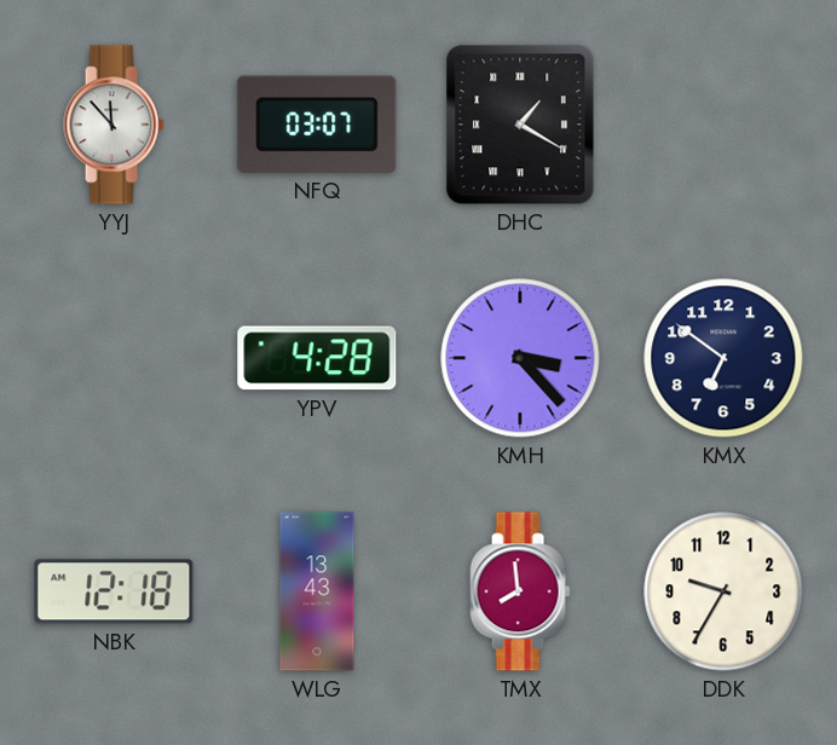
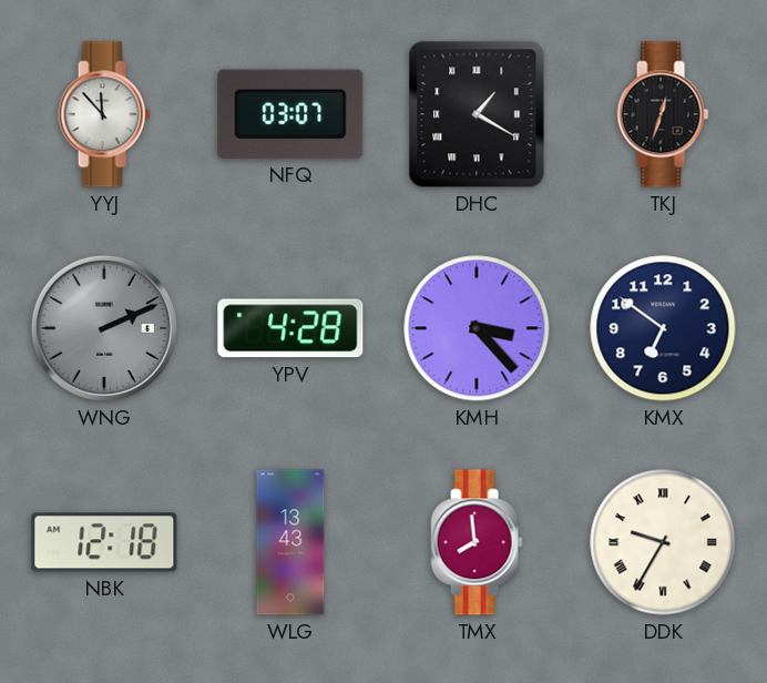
TKJ: none -> 12:33 (663, 114)
WNG: none -> 2:11 (104, 328)
DDK numerals: Arabic -> Roman (663, 542)
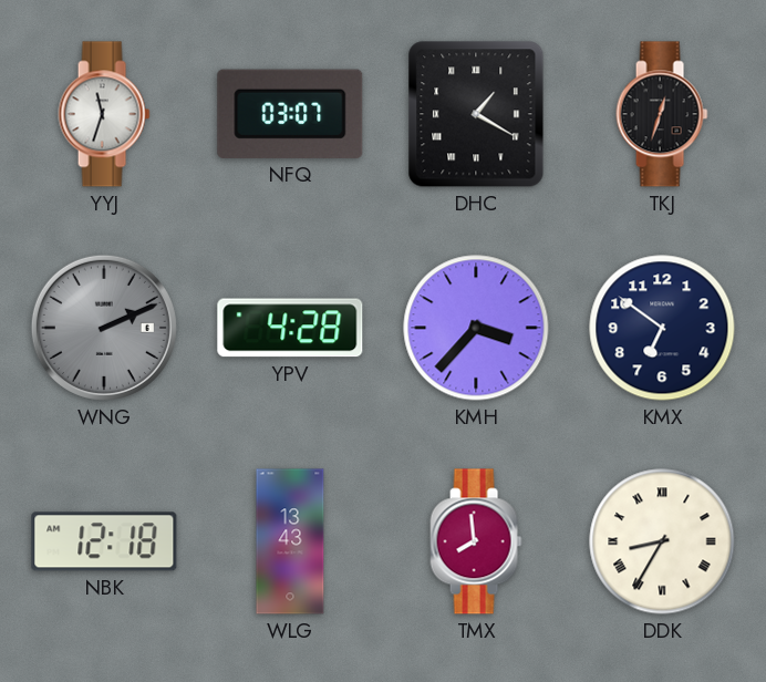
YYJ: 11:53 -> 11:33 (104, 114)
KMH: 3:23 -> 3:37 (476, 328)
DDK: 9:35 -> 8:35 (662, 541)
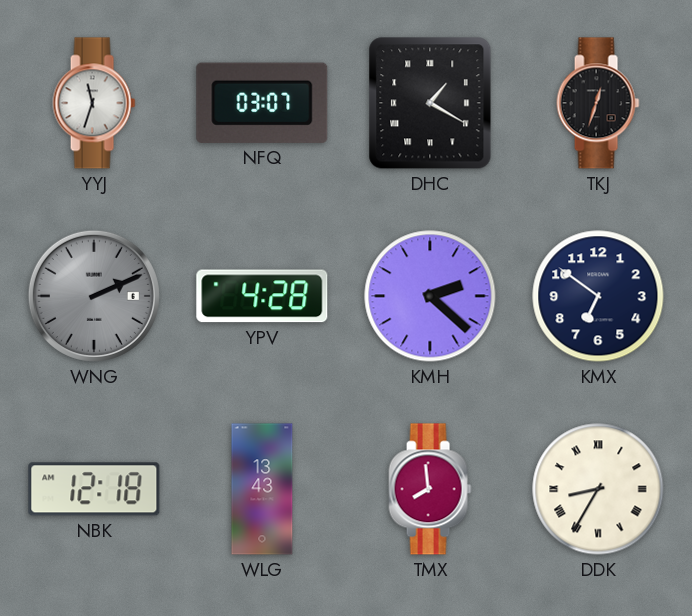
KMH: 3:37 -> 2:22 (430, 296)
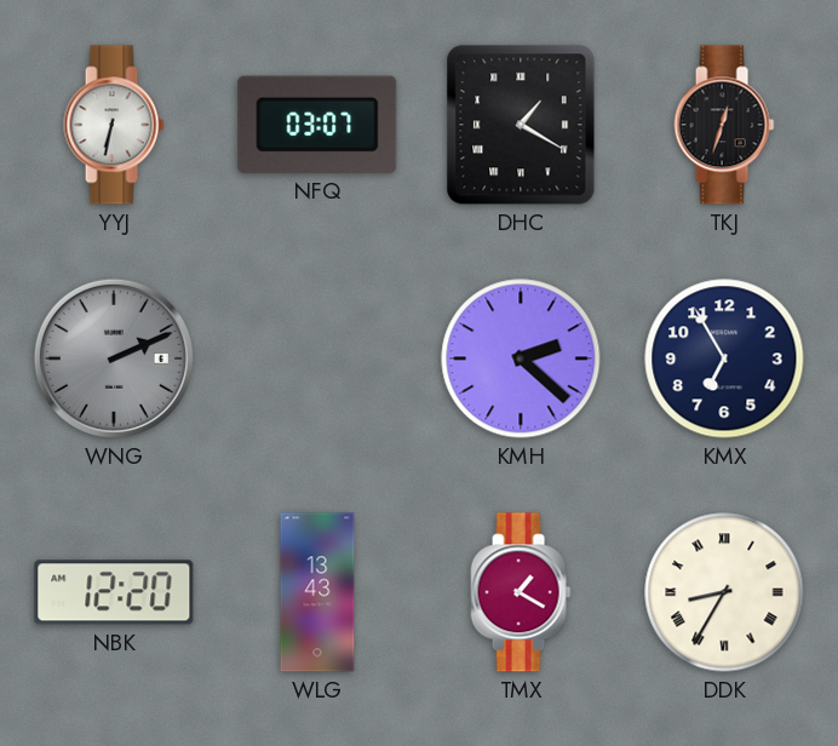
YYJ: 11:33 -> 6:32 (114, 125)
YPV: 4:28 -> none (262, 296)
KMX: 6:51 -> 6:55 (724, 358)
NBK: 12:18 -> 12:20 (114, 592)
TMX: 7:59 -> 1:20 (521, 592)
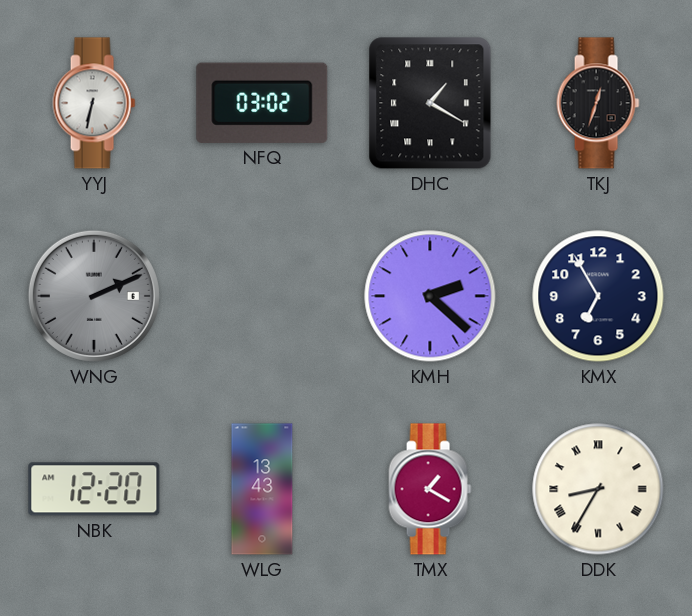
NFQ: 03:07 -> 03:02 (262, 103)
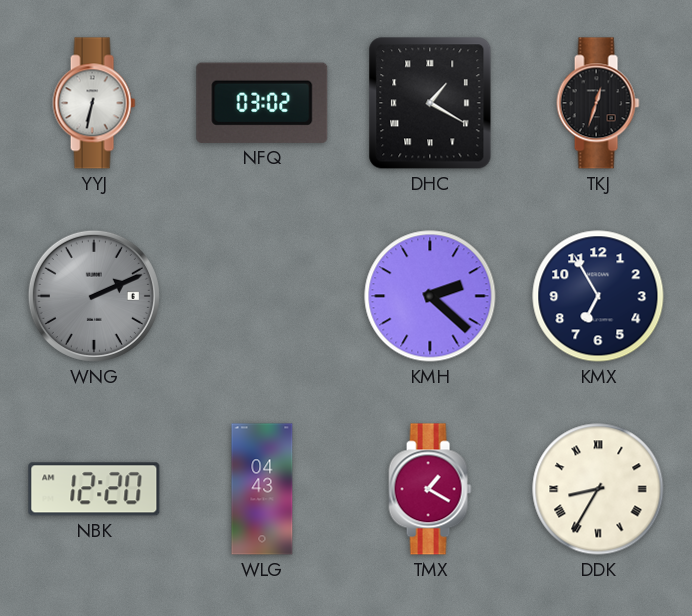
WLG: 13:43 -> 04:43 (262, 489)
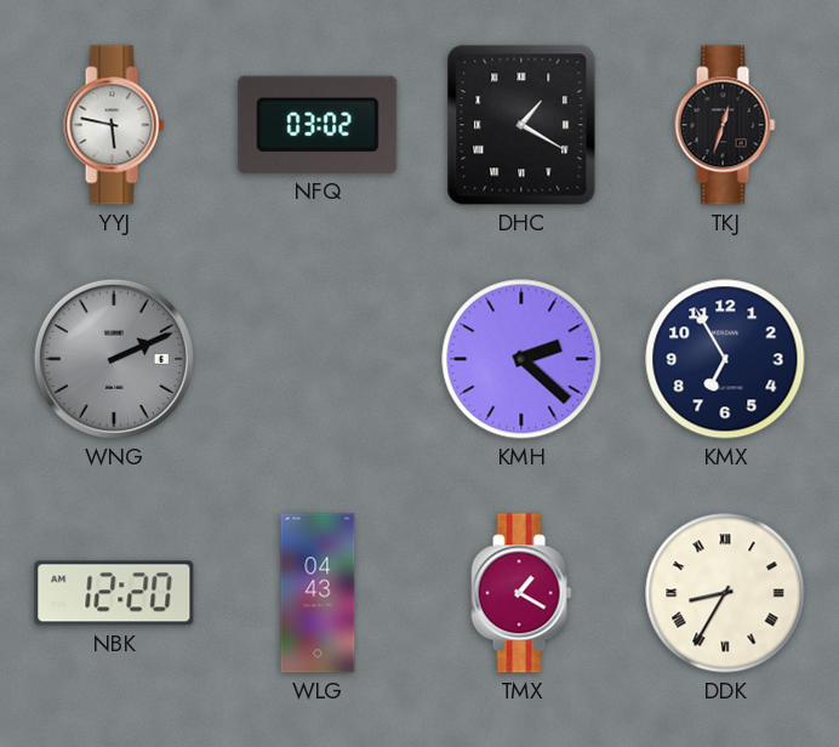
YYJ: 6:32 -> 5:47 (114, 125)
